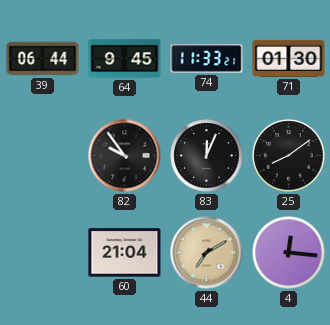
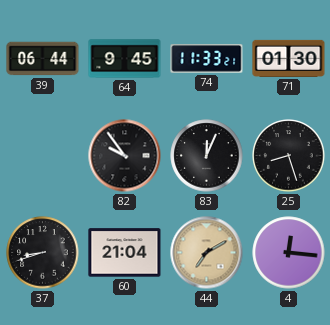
25: 8:09 -> 8:27 (289, 156)
37: none -> 8:42 (43, 253)
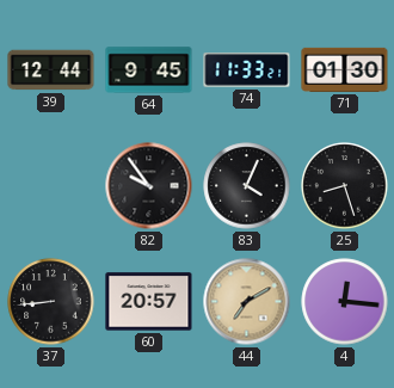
39: 06:44 -> 12:44 (51, 70)
83: 12:04 -> 4:04 (247, 186)
37: 8:42 -> 8:44 (51, 302)
60: 21:04 -> 20:57 (149, 302)
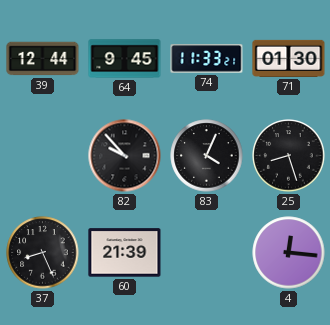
82: 9:54 -> 9:53 (125, 156)
37: 8:44 -> 8:26 (43, 253)
60: 20:57 -> 21:39 (125, 253)
44: 7:10 -> none (247, 302)
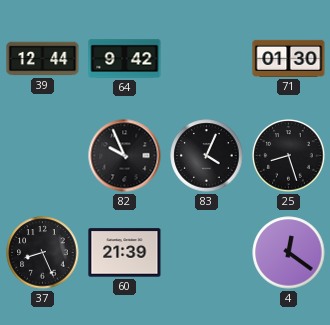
64: 9:45 -> 9:42 (125, 59)
74: 11:33 -> none (207, 59)
82: 9:53 -> 9:56 (125, 156)
4: 12:16 -> 12:21 (289, 253)
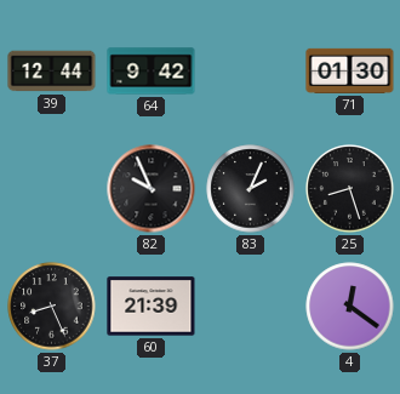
83: 4:04 -> 2:04 (251, 189)
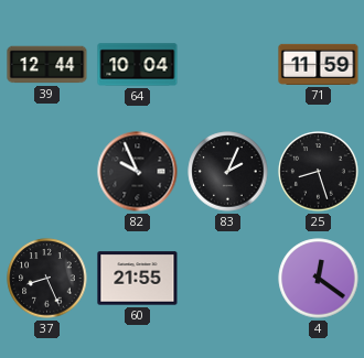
64: 9:42 -> 10:04 (138, 65)
71: 01:30 -> 11:59 (319, 64)
60: 21:39 -> 21:55 (138, 279)
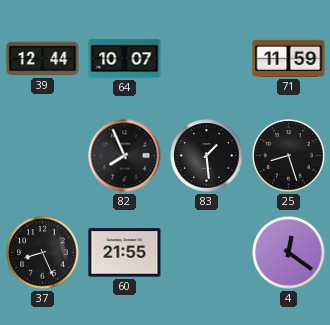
64: 10:04 -> 10:07 (125, 59)
82: 9:56 -> 7:56 (125, 156)
83: 2:04 -> 1:29 (207, 156)
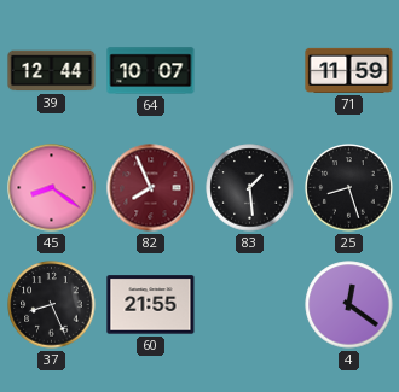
45: none -> 8:21 (52, 188)
82 dial: black -> burgundy (151, 188)
